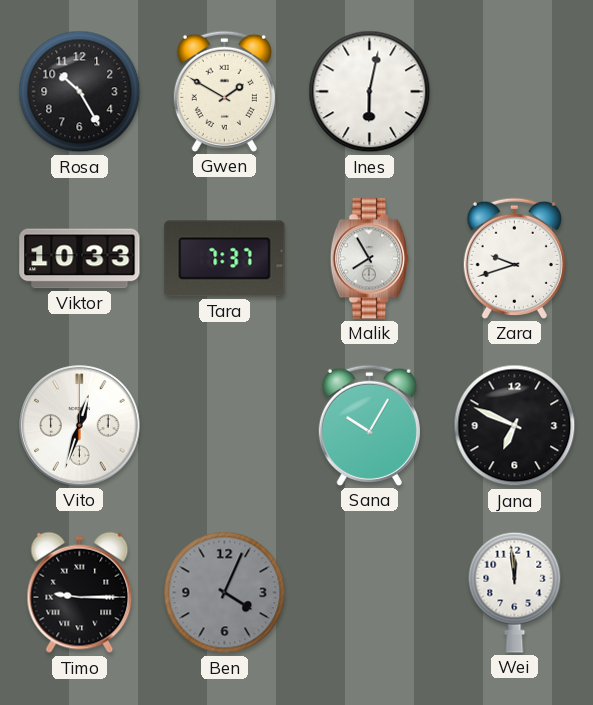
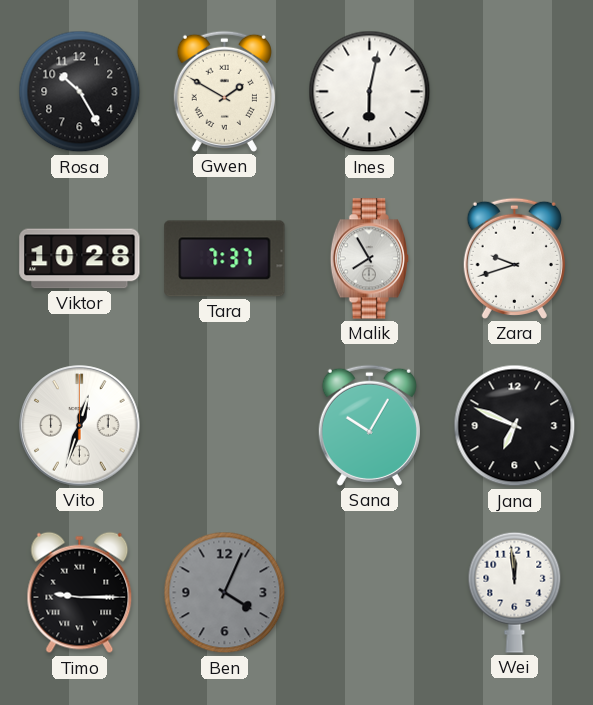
Viktor: 10:33 -> 10:28 (80, 259)
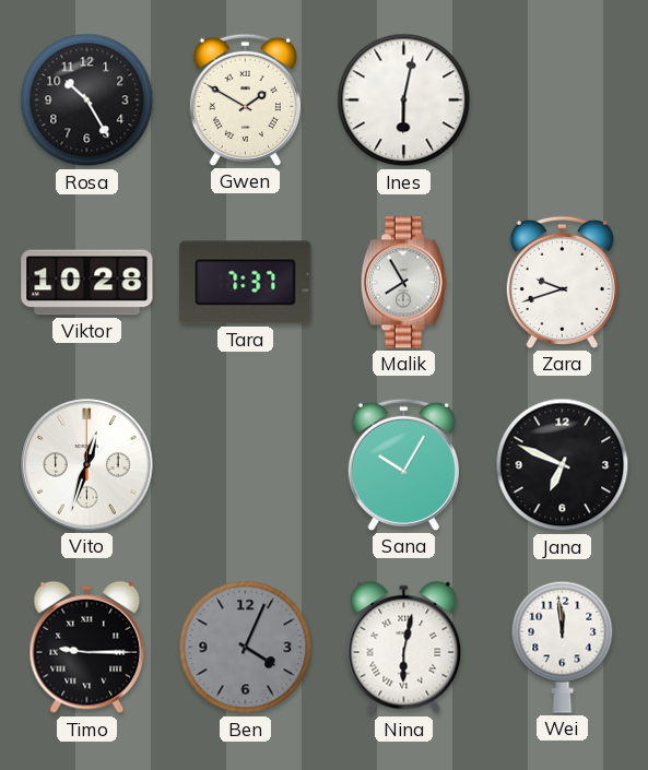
Nina: none -> 6:02 (404, 648)
